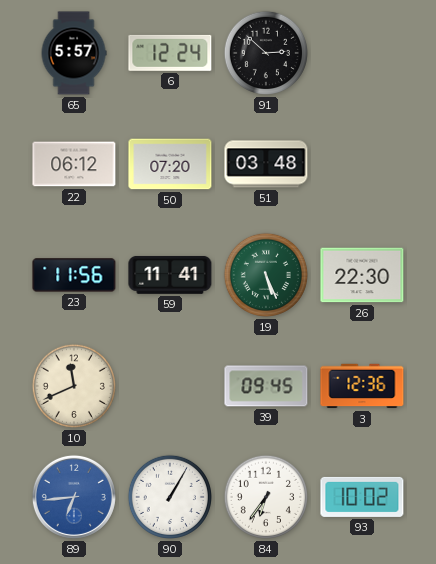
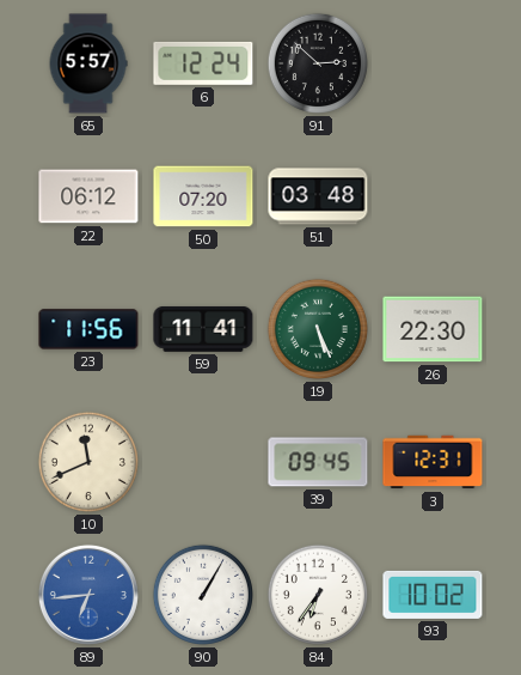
3: 12:36 -> 12:31 (433, 462)
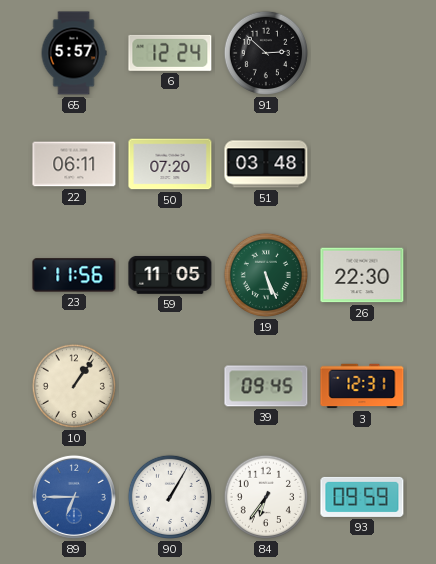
22: 06:12 -> 06:11 (74, 164)
59: 11:41 -> 11:05 (170, 275)
10: 11:41 -> 1:06 (74, 386)
89: 6:44 -> 6:45 (74, 497)
93: 10:02 -> 09:59 (362, 497)
